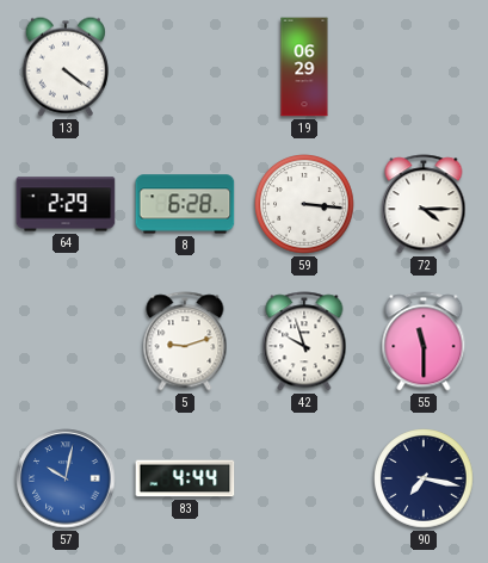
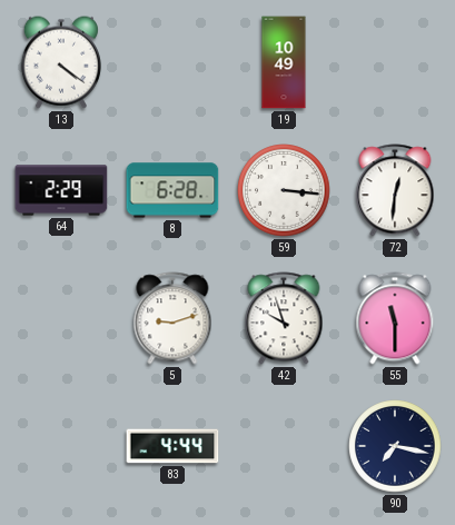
19: 06:29 -> 10:49 (284, 62)
72: 4:15 -> 12:31 (395, 190)
57: 10:02 -> none (66, 478)
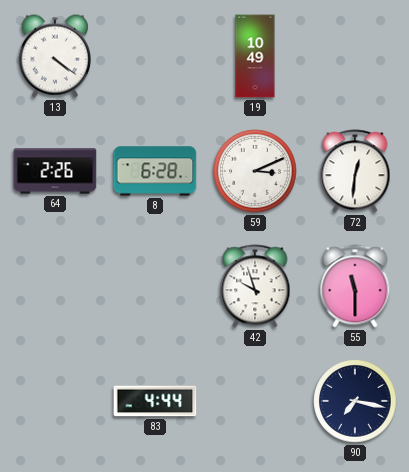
64: 2:29 -> 2:26 (55, 171)
59: 3:16 -> 3:11 (255, 171)
5: 9:12 -> none (172, 318)
